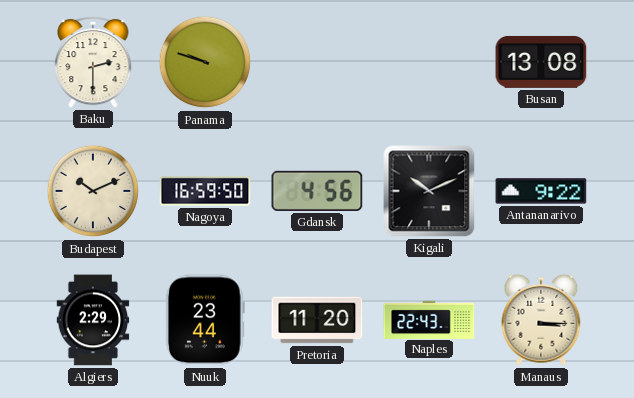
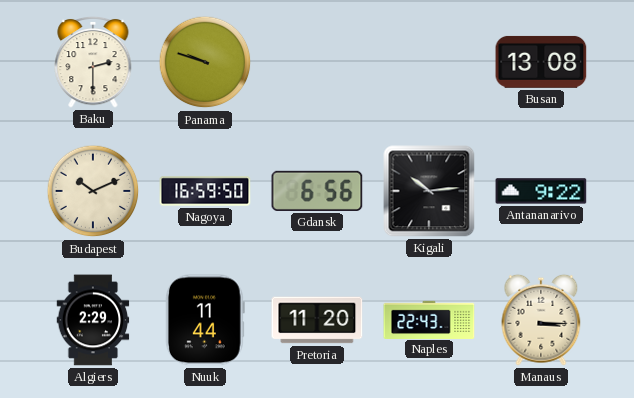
Gdansk: 4:56 -> 6:56 (317, 191)
Kigali: 10:11 -> 10:14 (429, 191)
Nuuk: 23:44 -> 11:44 (206, 320)
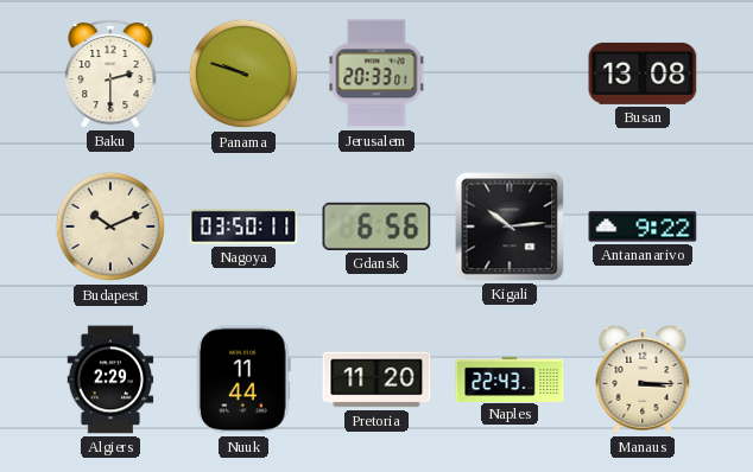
Jerusalem: none -> 20:33 (376, 74)
Nagoya: 16:59 -> 03:50 (243, 227)
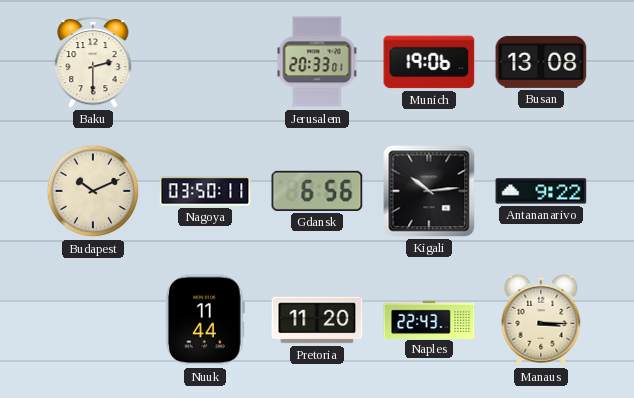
Panama: 9:48 -> none (243, 74)
Munich: none -> 19:06 (429, 62)
Algiers: 2:29 -> none (110, 379)
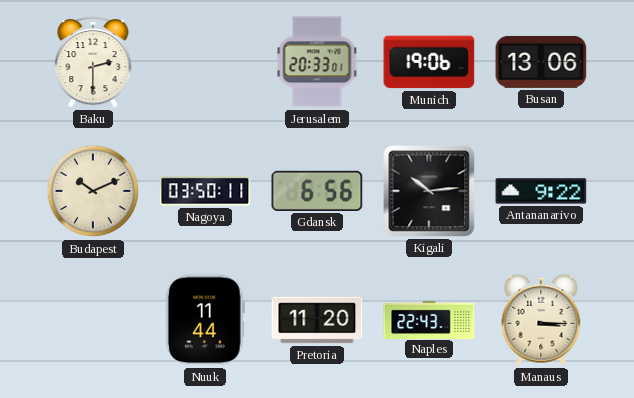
Busan: 13:08 -> 13:06 (541, 62)
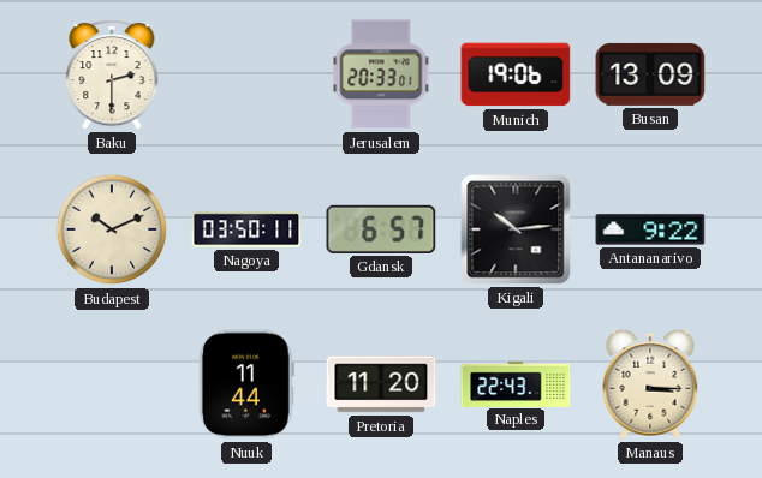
Busan: 13:06 -> 13:09 (650, 74)
Gdansk: 6:56 -> 6:57 (381, 229)
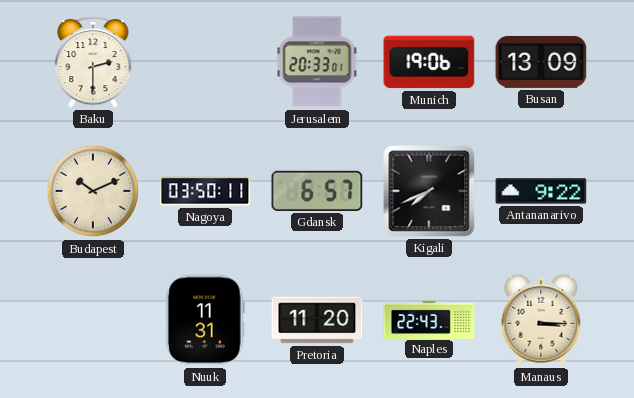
Kigali: 10:14 -> 7:41 (429, 191)
Nuuk: 11:44 -> 11:31 (206, 320)
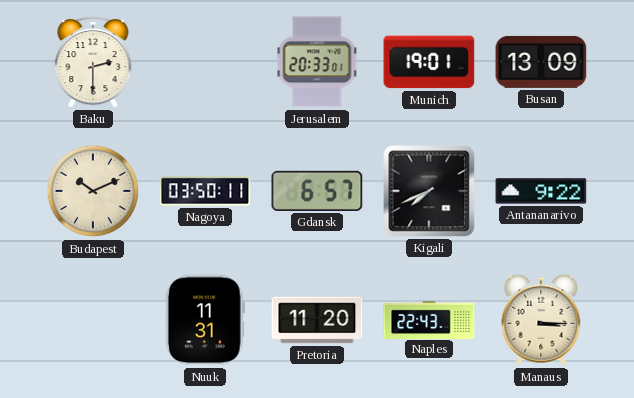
Munich: 19:06 -> 19:01 (429, 62)
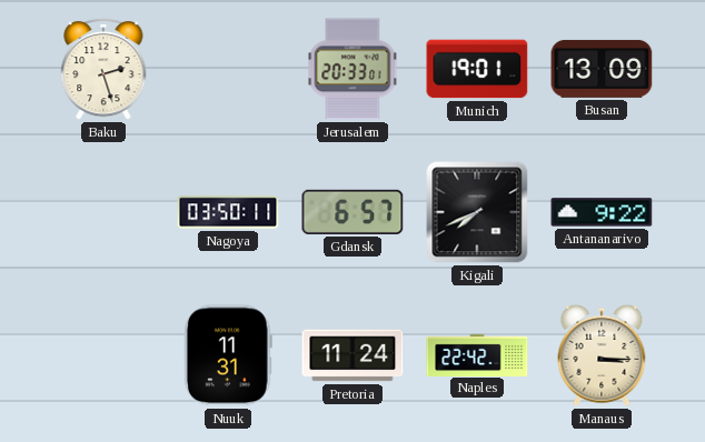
Baku: 2:30 -> 2:27 (103, 69)
Budapest: 10:11 -> none (93, 191)
Pretoria: 11:20 -> 11:24 (352, 355)
Naples: 22:43 -> 22:42 (477, 354)
